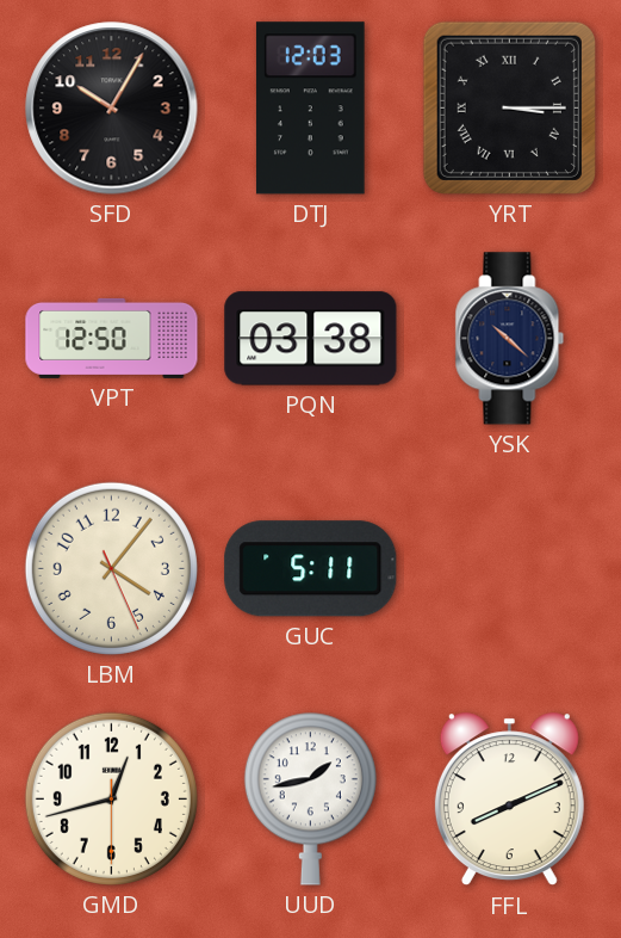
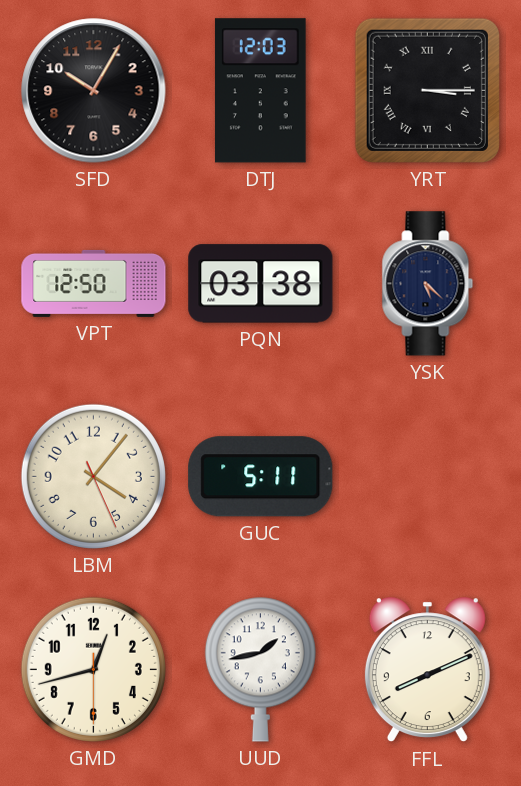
YSK: 10:22 -> 5:22 (428, 284)
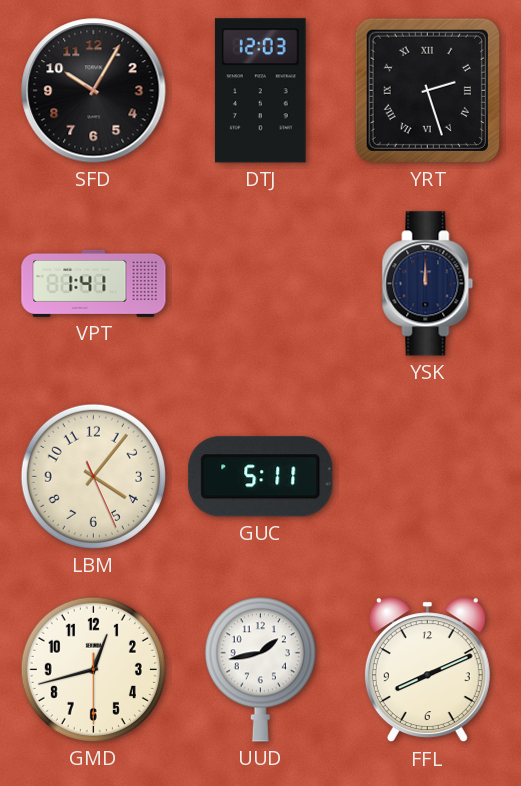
YRT: 3:15 -> 2:27 (427, 90)
VPT: 12:50 -> 1:41 (94, 283)
PQN: 03:38 -> none (261, 284)
YSK: 5:22 -> 12:00 (428, 284)
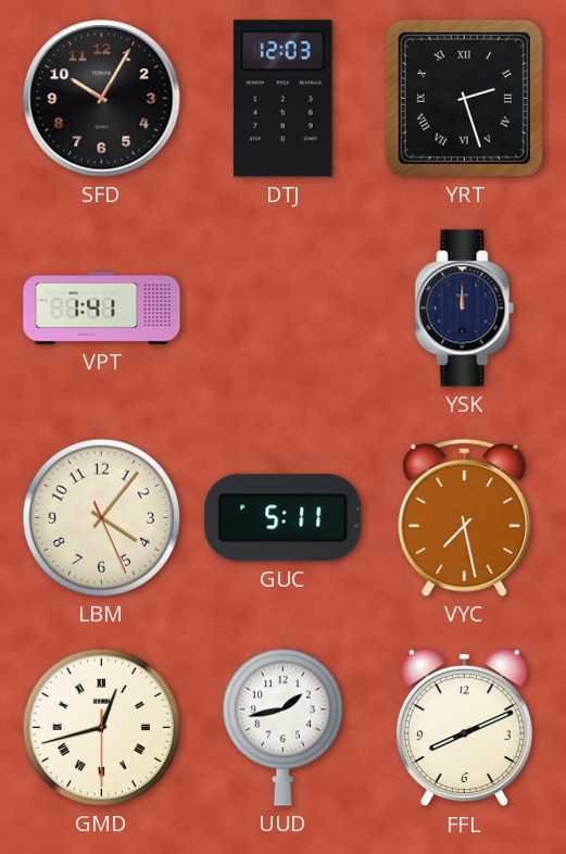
VYC: none -> 7:28 (465, 517)
GMD numerals: Arabic -> Roman (101, 727)
